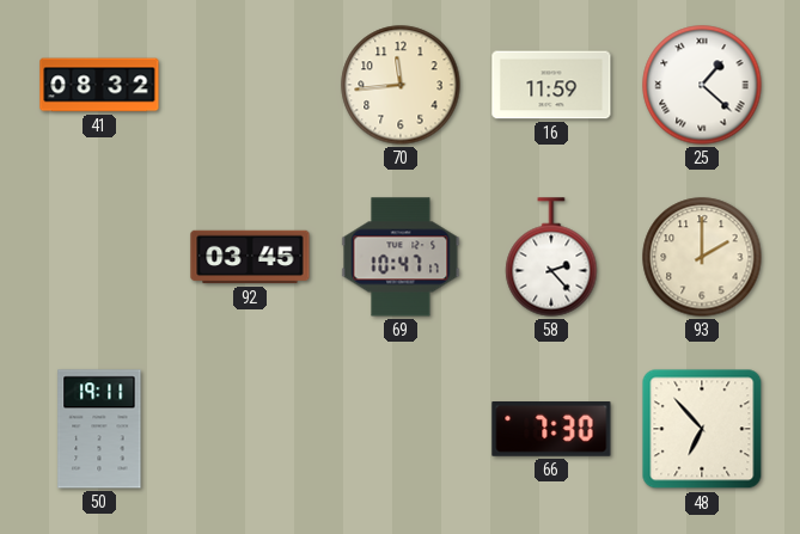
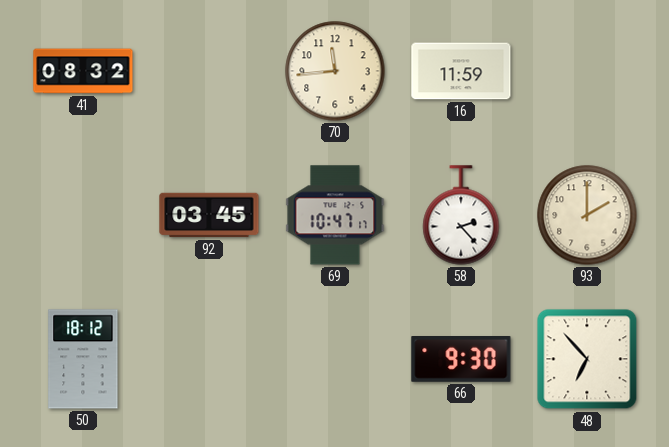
25: 1:22 -> none (702, 85)
50: 19:11 -> 18:12 (83, 359)
66: 7:30 -> 9:30 (461, 360)
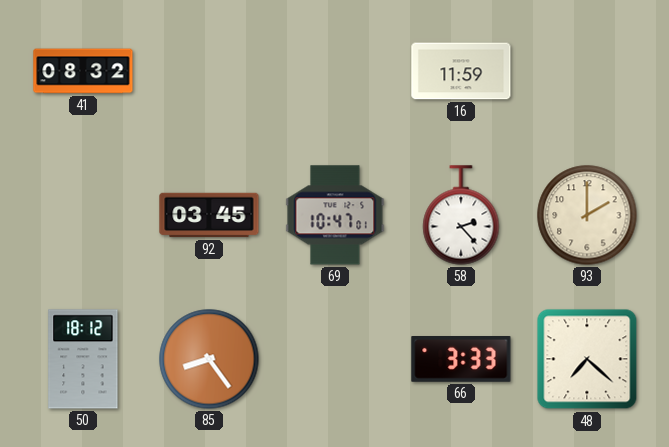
70: 11:44 -> none (335, 71)
69: 10:47:17 -> 10:47:01 (335, 215)
85: none -> 8:24 (209, 359)
66: 9:30 -> 3:33 (461, 360)
48: 6:53 -> 7:22 (587, 359)
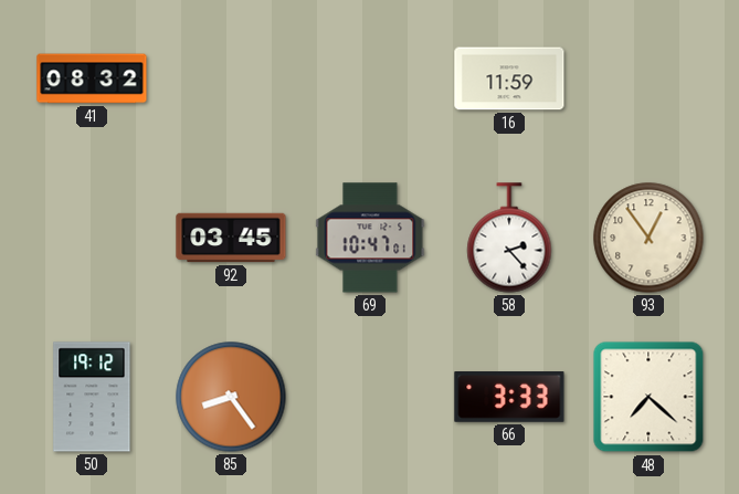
93: 2:00 -> 12:54 (648, 238)
50: 18:12 -> 19:12 (92, 397)
